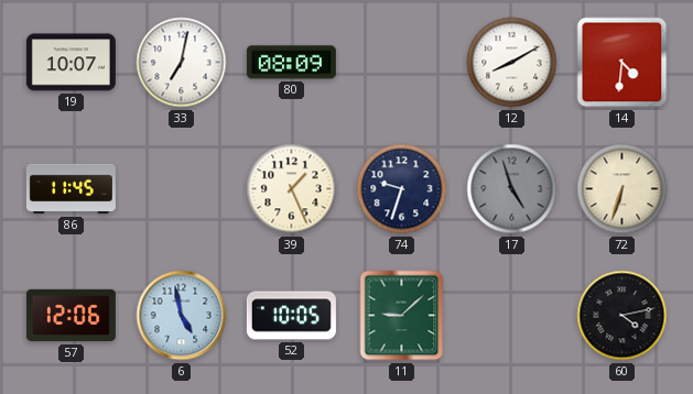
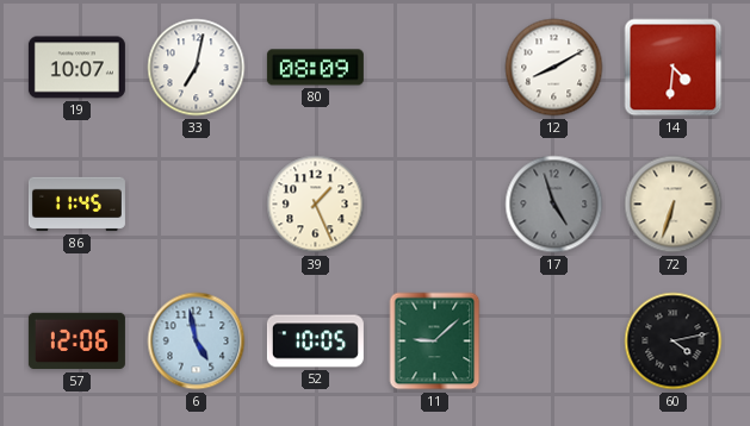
74: 9:33 -> none (402, 189)
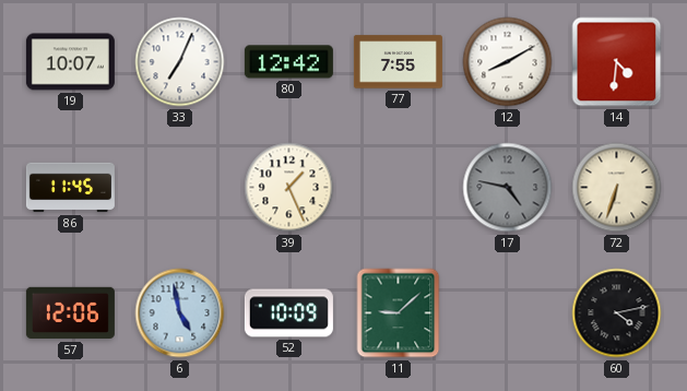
33: 7:02 -> 7:04 (180, 62)
80: 08:09 -> 12:42 (288, 62)
77: none -> 7:55 (398, 62)
17: 4:57 -> 4:47 (508, 188)
52: 10:05 -> 10:09 (288, 313)
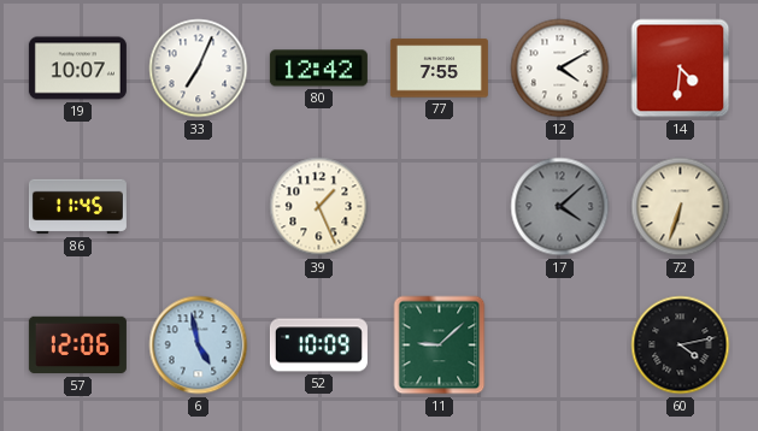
12: 8:10 -> 4:10 (560, 69)
17: 4:47 -> 4:08 (560, 207)
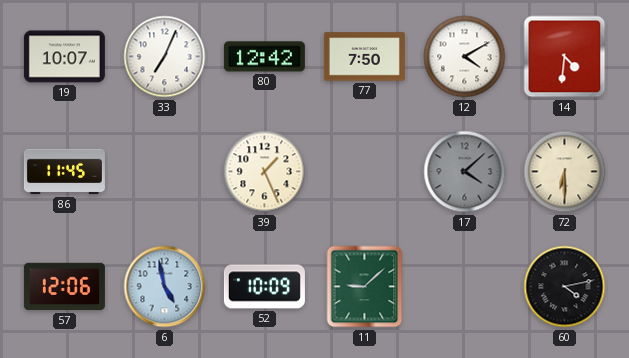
77: 7:55 -> 7:50 (364, 57)
72: 6:33 -> 6:30 (565, 172)
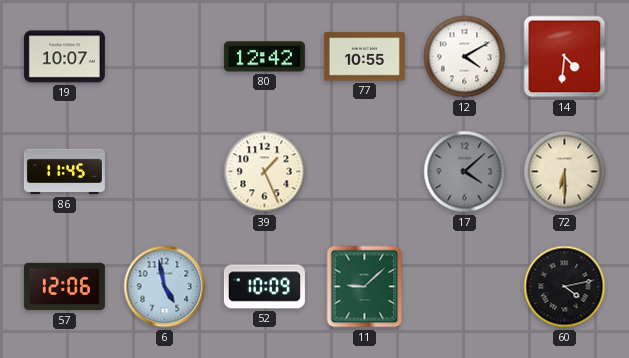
33: 7:04 -> none (165, 57)
77: 7:50 -> 10:55 (364, 57)
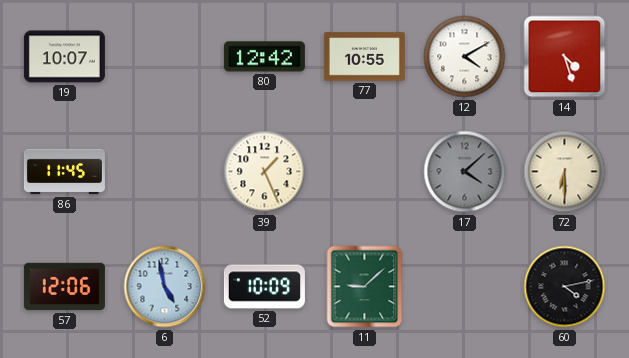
14: 4:31 -> 4:27 (565, 57)
